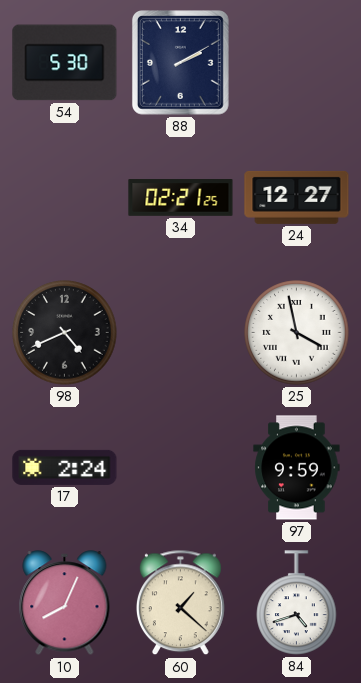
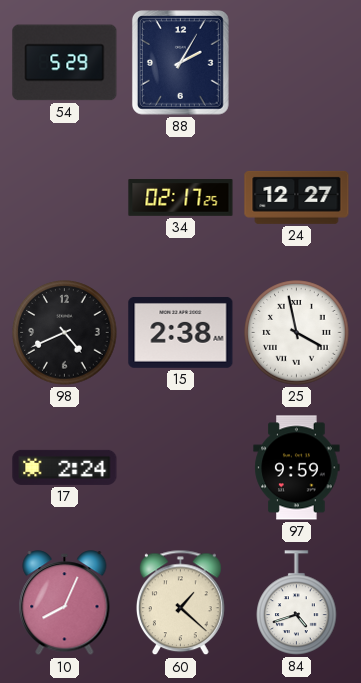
54: 5:30 -> 5:29 (65, 63)
88: 2:10 -> 2:05 (180, 63)
34: 02:21 -> 02:17 (181, 198)
15: none -> 2:38 (181, 332)
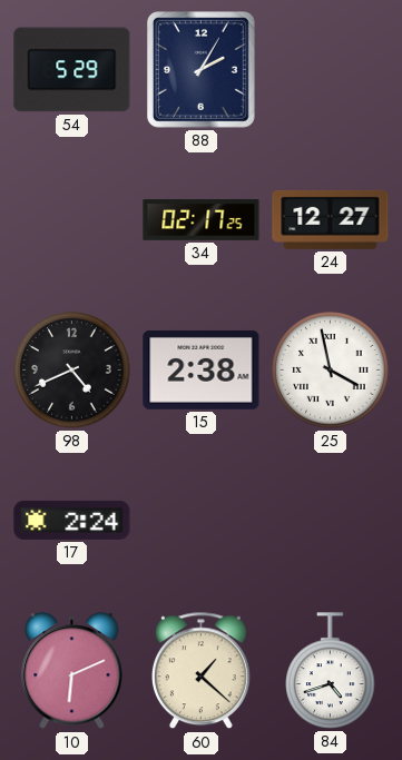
97: 9:59 -> none (297, 468)
10: 8:04 -> 6:11 (72, 671)
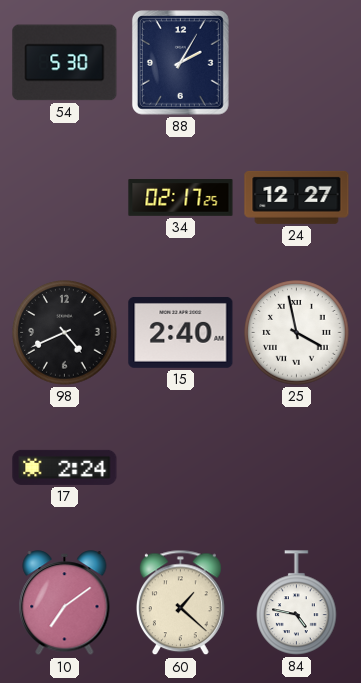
54: 5:29 -> 5:30 (65, 63)
15: 2:38 -> 2:40 (181, 332)
10: 6:11 -> 7:09 (65, 603)
84: 4:42 -> 4:47 (297, 603)
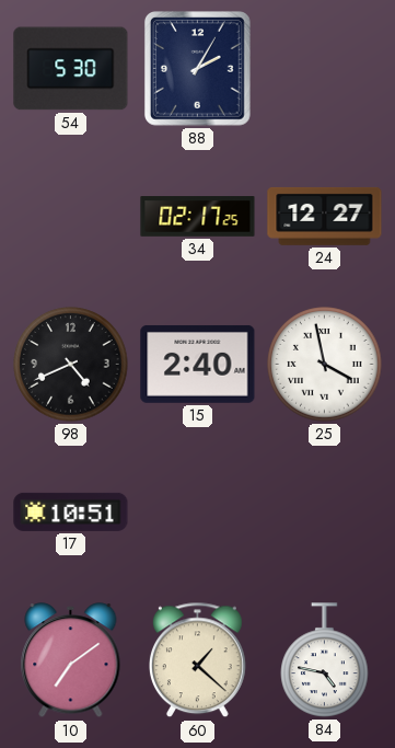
17: 2:24 -> 10:51 (71, 511)
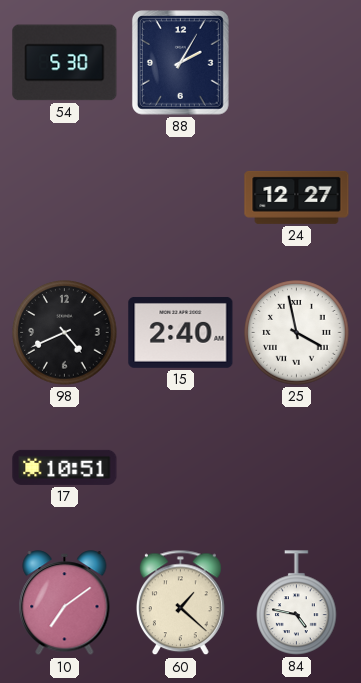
34: 02:17 -> none (198, 217)
